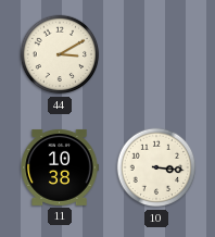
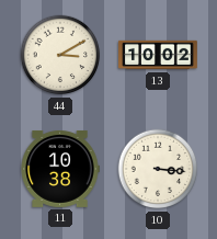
13: none -> 10:02 (158, 55)
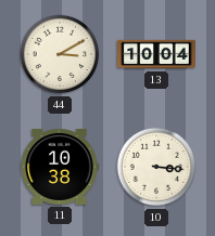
13: 10:02 -> 10:04 (156, 54)
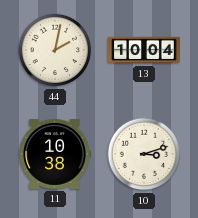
44: 3:10 -> 2:02 (55, 50)
10: 3:16 -> 3:12 (144, 154)
